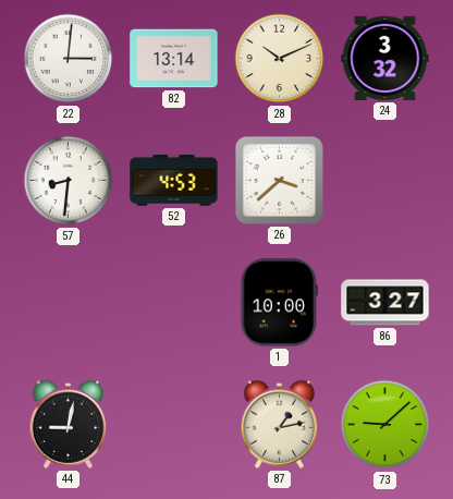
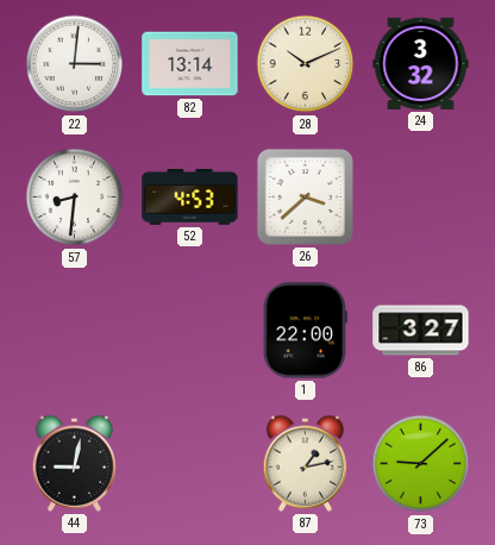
1: 10:00 -> 22:00 (305, 331)
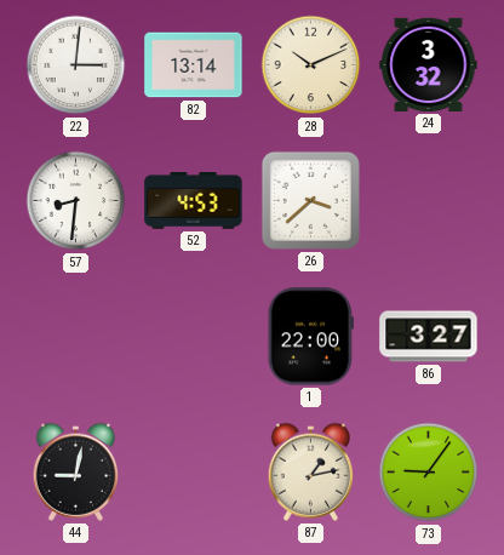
73: 9:08 -> 9:06 (429, 473)
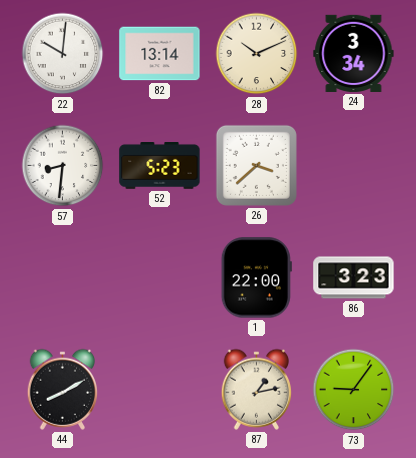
22: 3:01 -> 10:01 (63, 54)
24: 3:32 -> 3:34 (354, 53)
52: 4:53 -> 5:23 (160, 166)
86: 3:27 -> 3:23 (354, 278)
44: 9:02 -> 8:10 (63, 389)
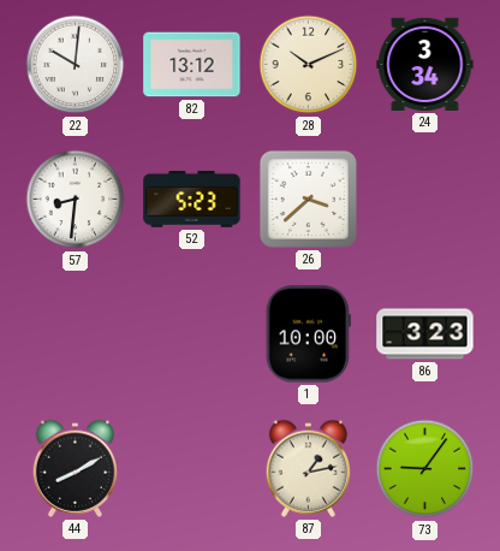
82: 13:14 -> 13:12 (192, 65)
1: 22:00 -> 10:00 (308, 334)
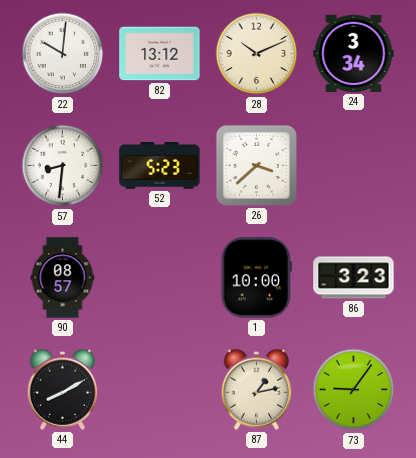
90: none -> 08:57 (63, 278)
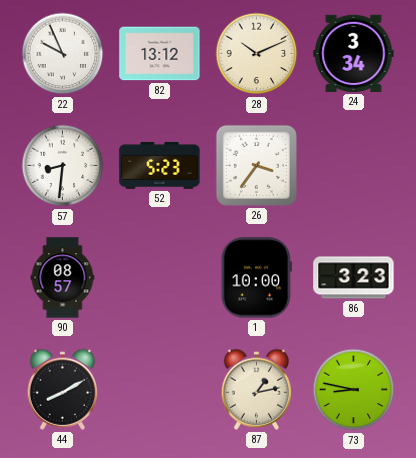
22: 10:01 -> 9:56 (63, 54)
26: 3:38 -> 3:36 (256, 165)
73: 9:06 -> 8:47 (354, 390)
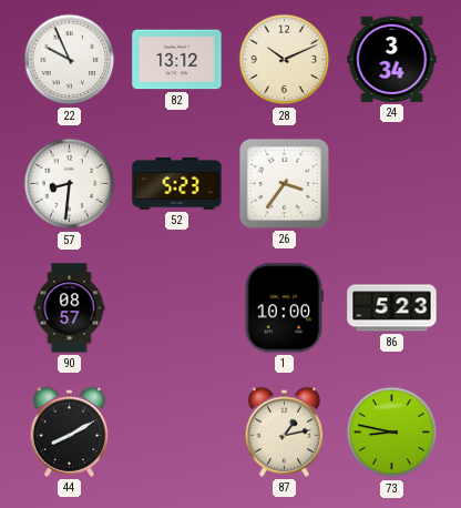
86: 3:23 -> 5:23 (392, 308)
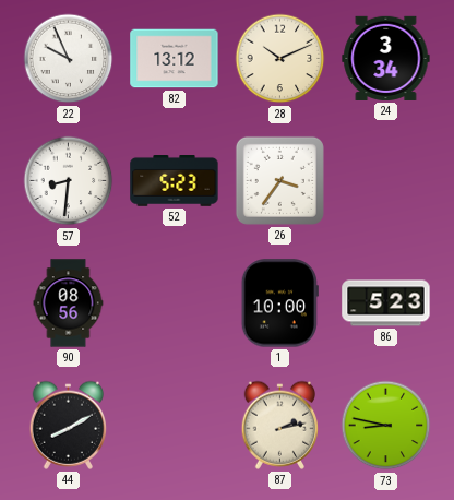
90: 08:57 -> 08:56 (69, 303)
87: 1:13 -> 2:13 (280, 425)
